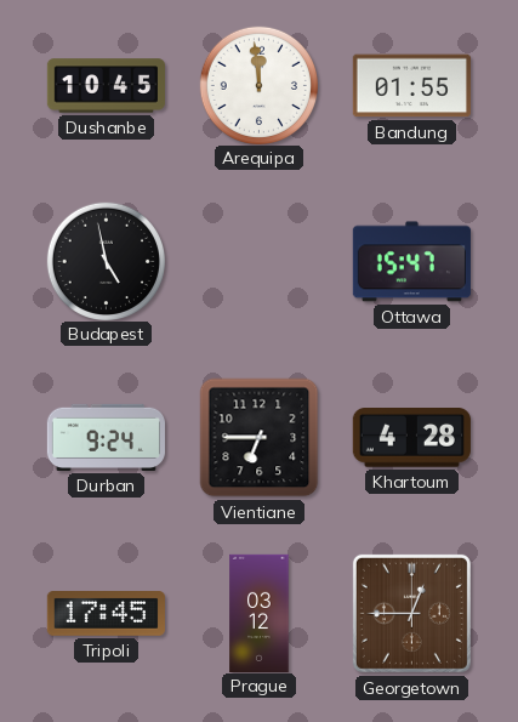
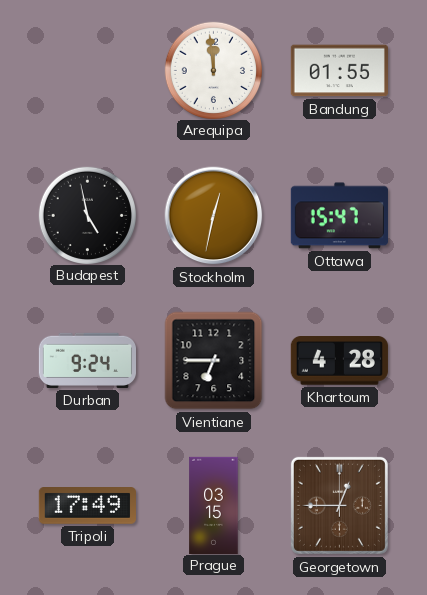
Dushanbe: 10:45 -> none (106, 86)
Stockholm: none -> 12:32 (214, 216)
Tripoli: 17:45 -> 17:49 (87, 506)
Prague: 03:12 -> 03:15 (214, 505)
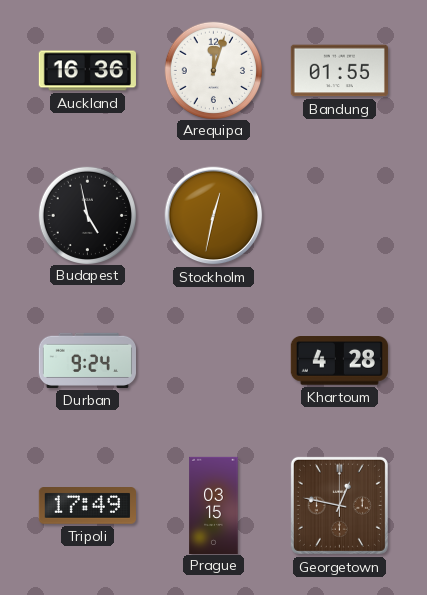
Auckland: none -> 16:36 (87, 71)
Arequipa: 11:59 -> 12:03 (213, 70)
Ottawa: 15:47 -> none (339, 216)
Vientiane: 6:45 -> none (214, 361)
Georgetown: 12:45 -> 12:47 (339, 505)
